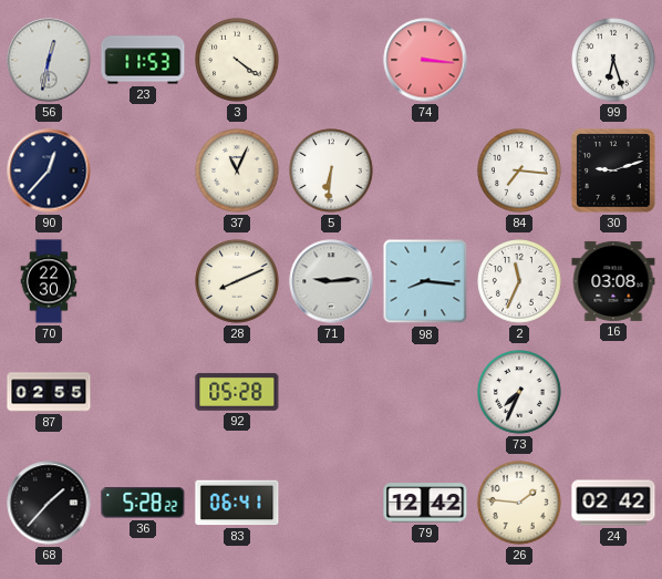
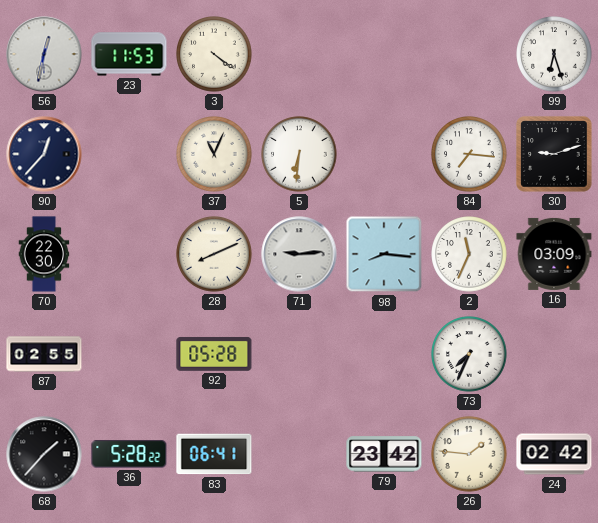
74: 3:16 -> none (425, 60)
16: 03:08 -> 03:09 (554, 254)
79: 12:42 -> 23:42 (384, 454)
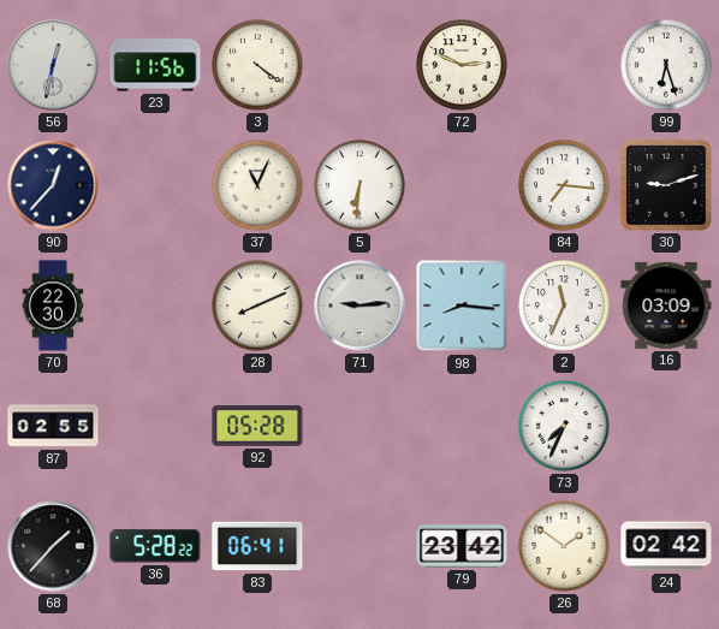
23: 11:53 -> 11:56 (155, 65)
72: none -> 2:49 (462, 65)
26: 1:46 -> 1:51 (564, 546)
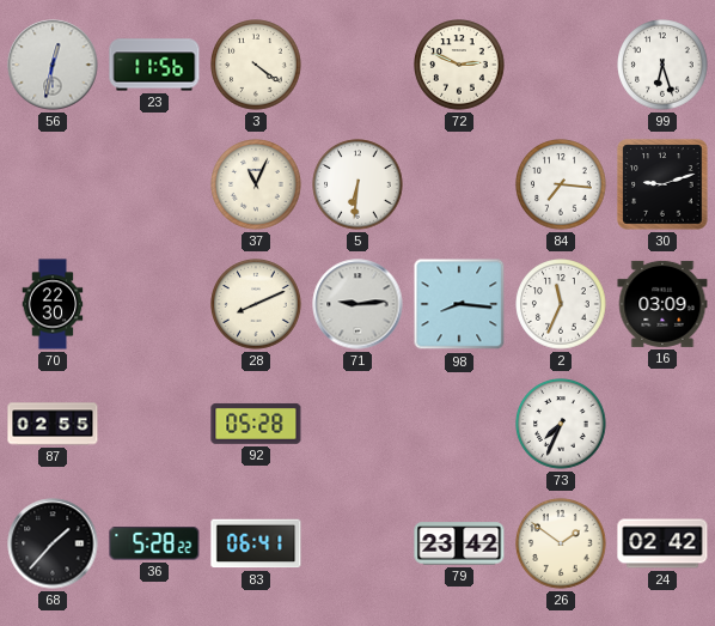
90: 12:37 -> none (53, 185)
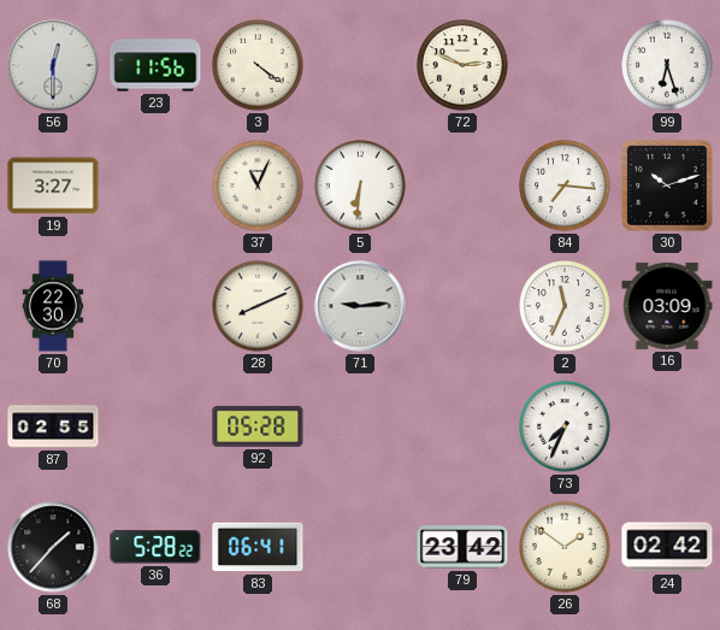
56: 12:32 -> 12:30 (53, 65)
19: none -> 3:27 (53, 186)
30: 9:12 -> 10:12 (667, 186)
98: 8:16 -> none (459, 304)
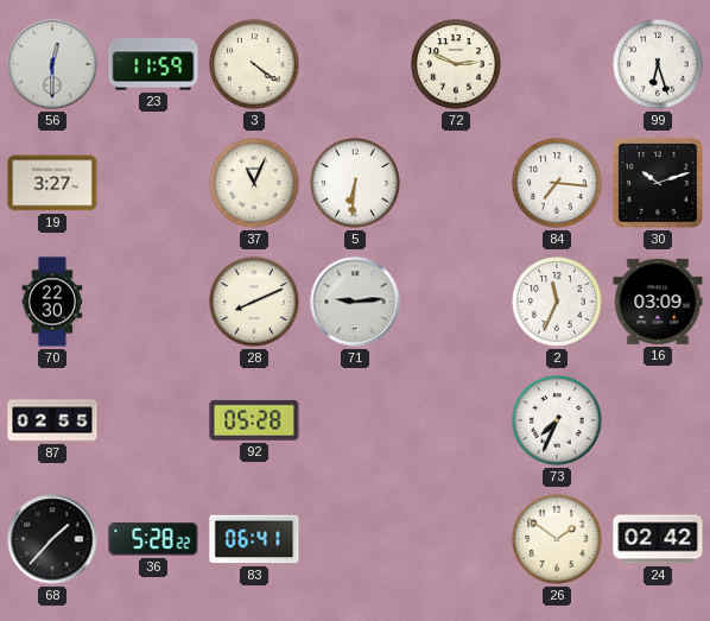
23: 11:56 -> 11:59 (153, 64)
79: 23:42 -> none (462, 547)
